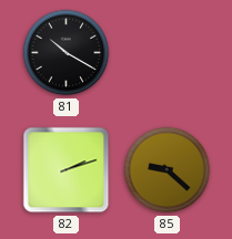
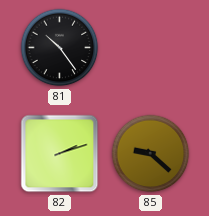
81: 10:20 -> 10:24 (60, 48)
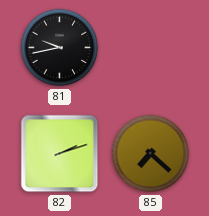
81: 10:24 -> 9:43 (60, 48)
85: 9:22 -> 7:22 (151, 154)
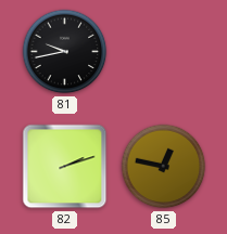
85: 7:22 -> 12:47 (164, 167)
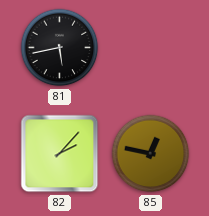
81: 9:43 -> 5:43 (60, 48)
82: 2:12 -> 2:07 (60, 154)
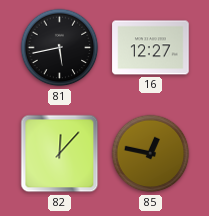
16: none -> 12:27 (151, 48)
82: 2:07 -> 12:07 (60, 154)
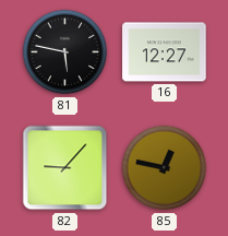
81: 5:43 -> 5:47 (65, 52)
82: 12:07 -> 9:07 (65, 168)
